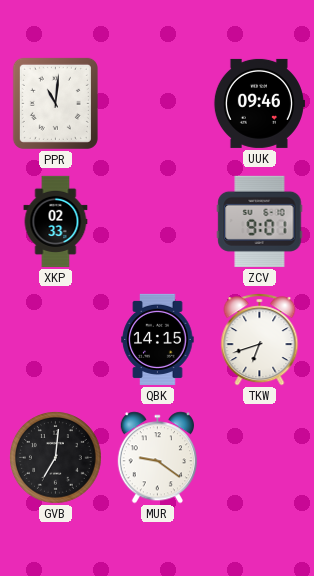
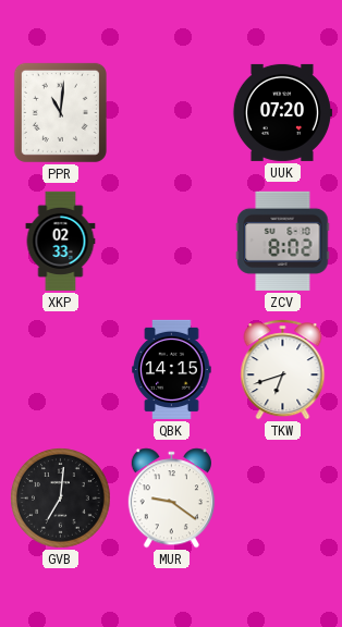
UUK: 09:46 -> 07:20 (282, 112)
ZCV: 9:01 -> 8:02 (283, 241)
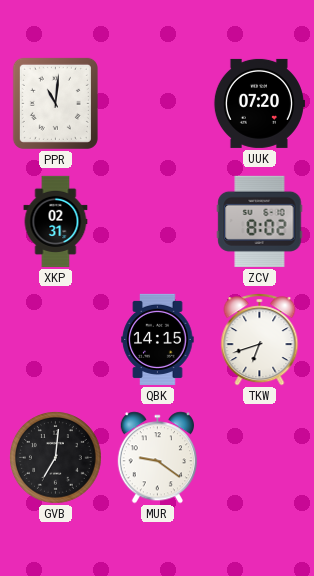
XKP: 02:33 -> 02:31 (56, 221)
